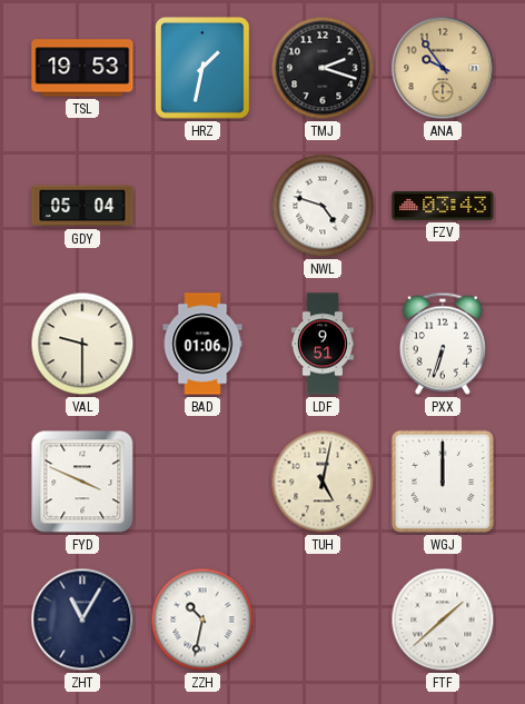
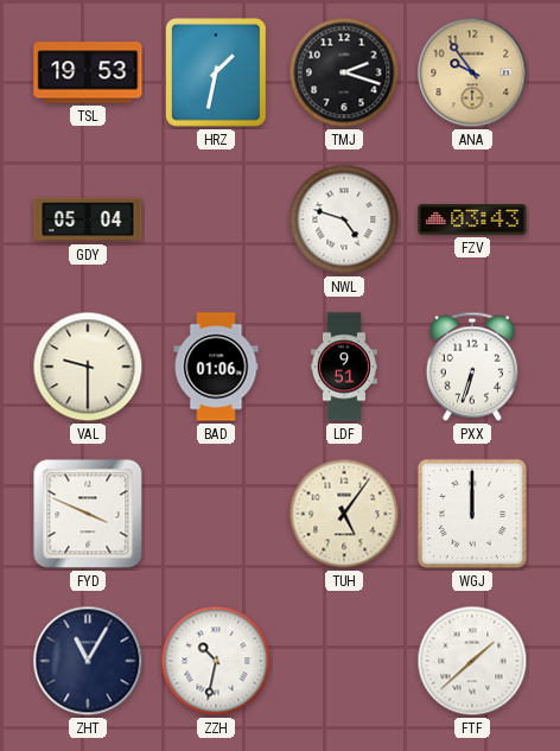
TUH: 5:02 -> 5:06 (344, 514)
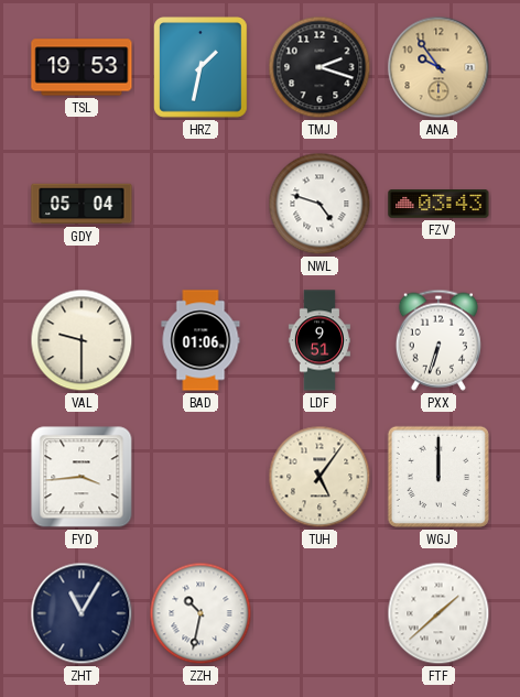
FYD: 3:49 -> 3:44 (82, 477)
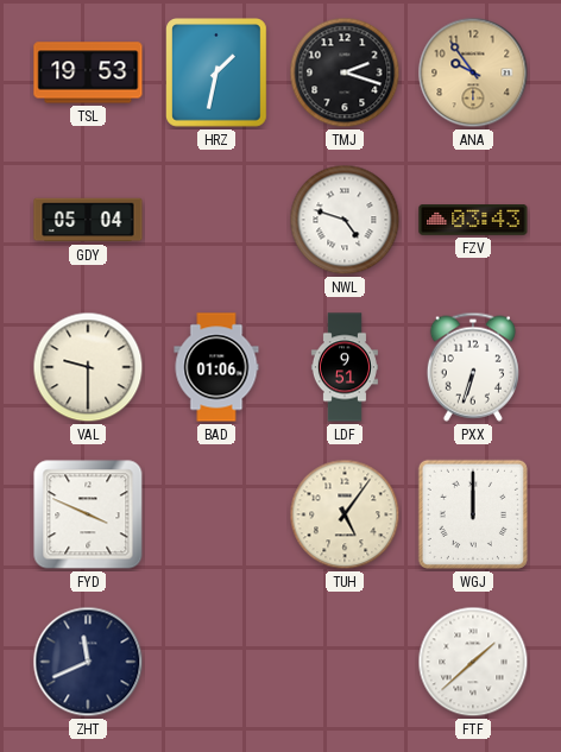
FYD: 3:44 -> 3:49 (88, 514)
ZHT: 11:05 -> 11:41 (88, 662)
ZZH: 10:32 -> none (201, 613)
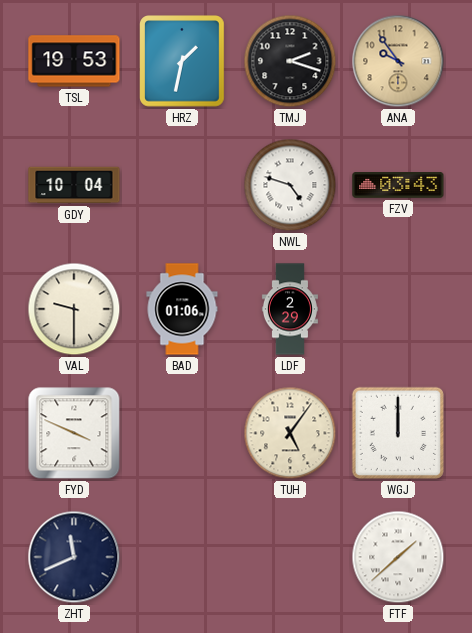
GDY: 05:04 -> 10:04 (74, 185)
LDF: 9:51 -> 2:29 (290, 309)
PXX: 6:33 -> none (473, 367)
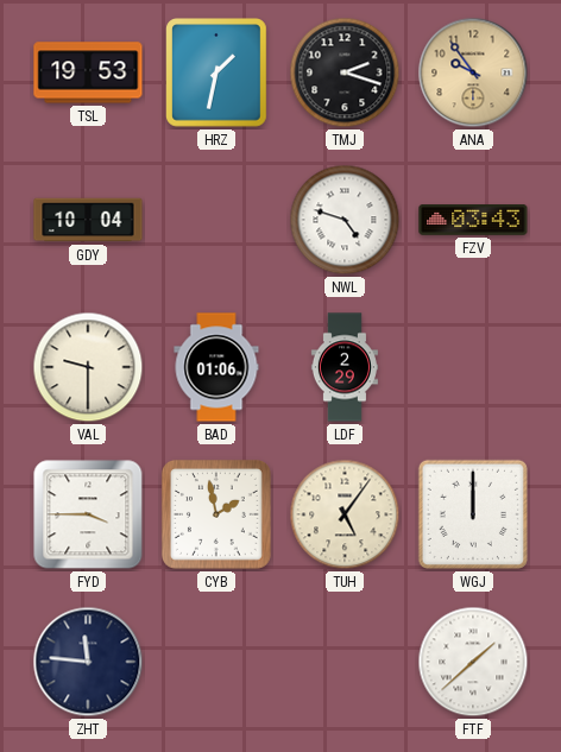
FYD: 3:49 -> 3:45 (88, 514)
CYB: none -> 1:58 (216, 514)
ZHT: 11:41 -> 11:46 (88, 662)
